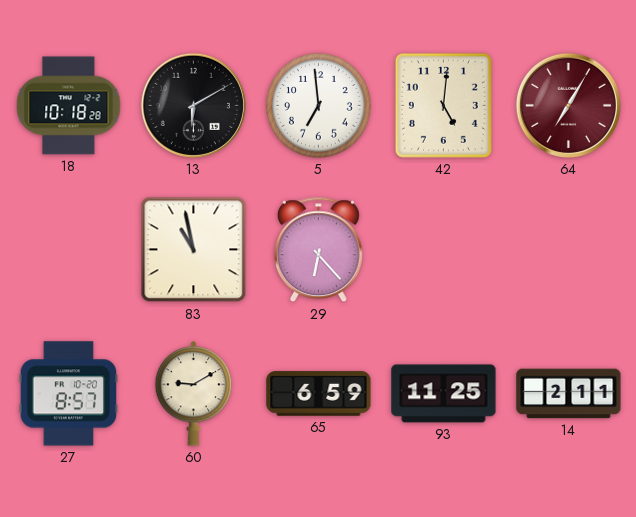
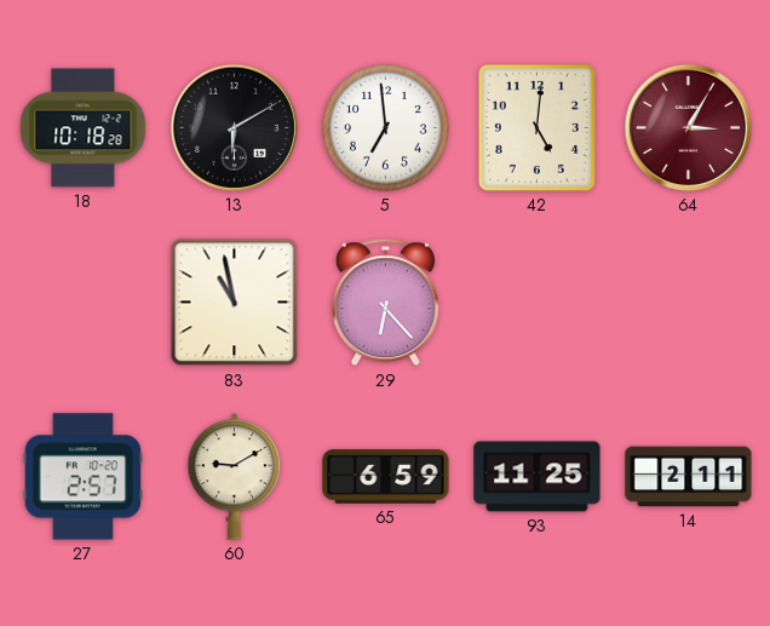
64: 7:05 -> 3:05 (688, 127)
27: 8:57 -> 2:57 (82, 477)
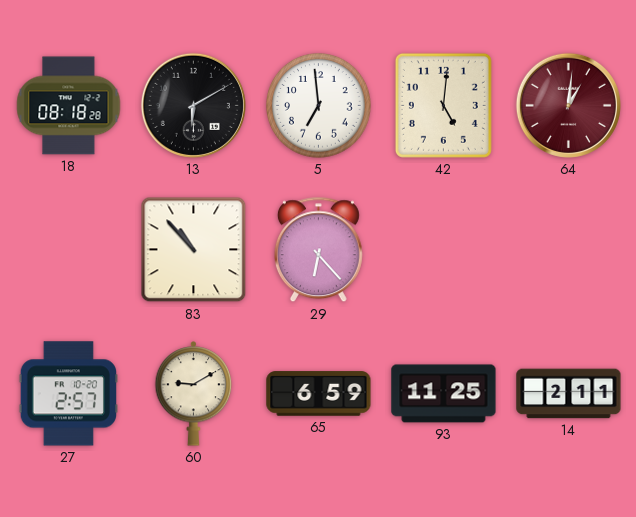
18: 10:18 -> 08:18 (69, 106)
64: 3:05 -> 1:01 (568, 105)
83: 10:58 -> 10:53 (194, 250)
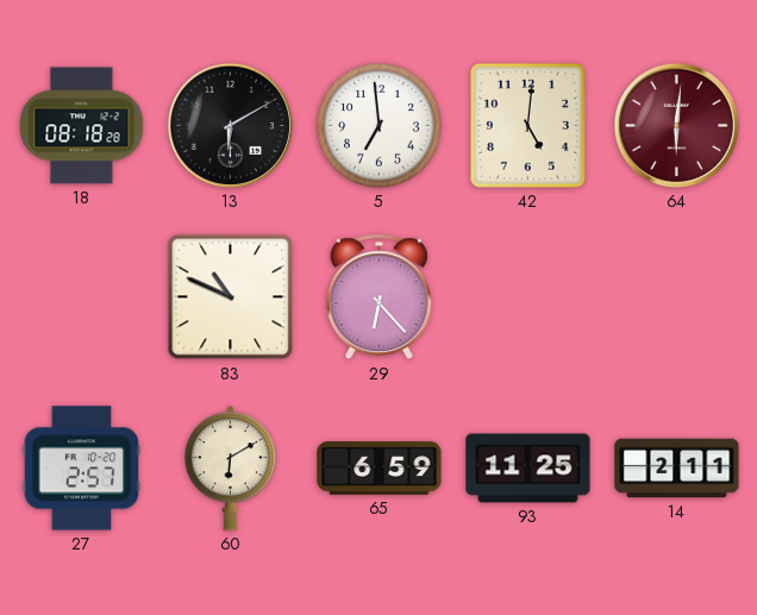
64: 1:01 -> 6:01 (676, 125)
83: 10:53 -> 10:49 (231, 297)
60: 9:10 -> 6:10 (231, 469)
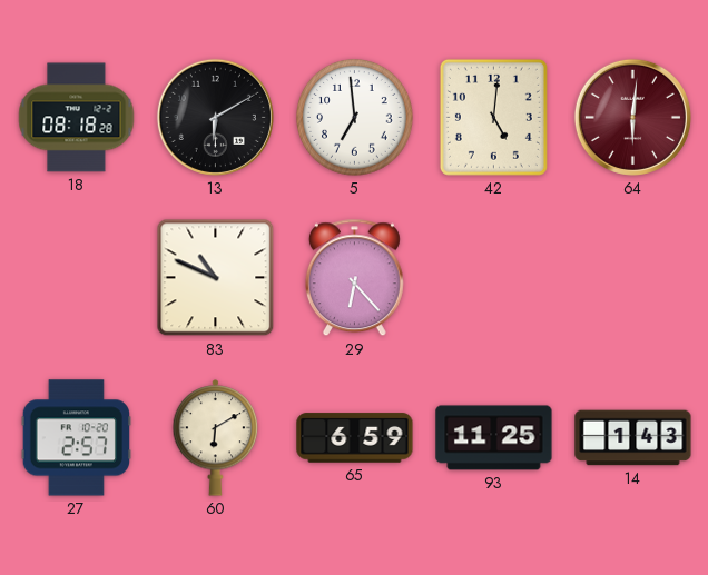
14: 2:11 -> 1:43 (633, 438)
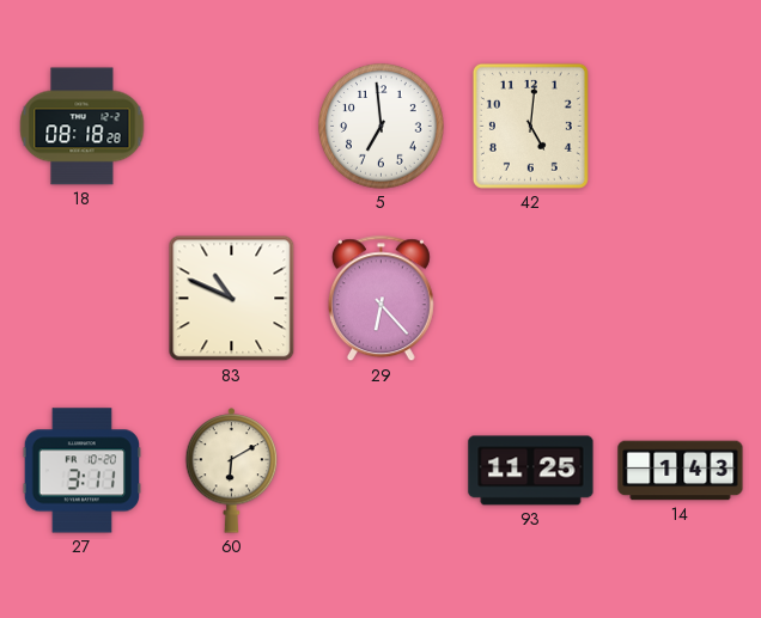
13: 6:10 -> none (215, 117)
64: 6:01 -> none (632, 117)
27: 2:57 -> 3:11 (81, 471)
65: 6:59 -> none (355, 438)
